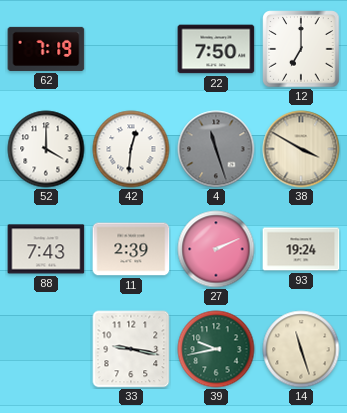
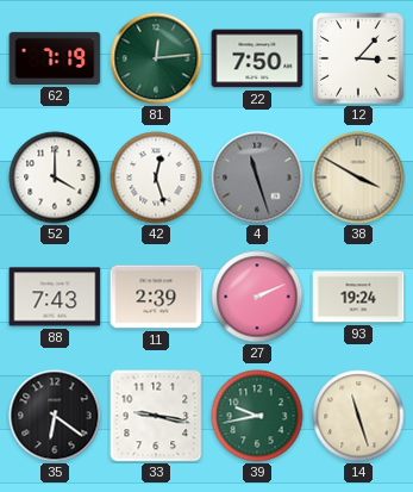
81: none -> 12:14 (156, 58)
12: 7:00 -> 3:07 (358, 58)
42: 12:31 -> 12:27 (156, 178)
35: none -> 6:21 (55, 416)
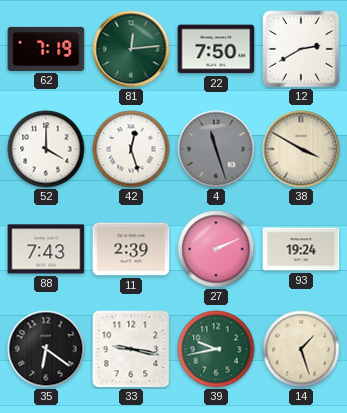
12: 3:07 -> 2:40 (301, 49)
14: 11:27 -> 1:27 (301, 349)
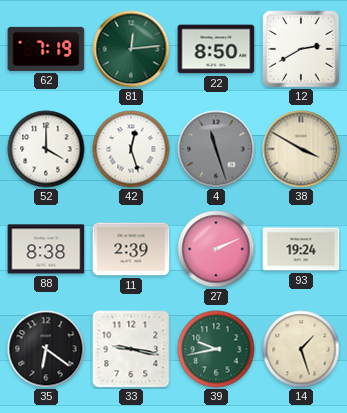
22: 7:50 -> 8:50 (216, 49)
88: 7:43 -> 8:38 (46, 249)
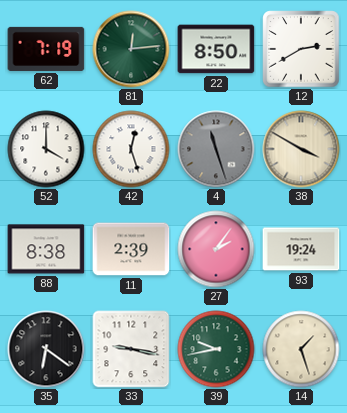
27: 2:11 -> 2:06 (216, 249)
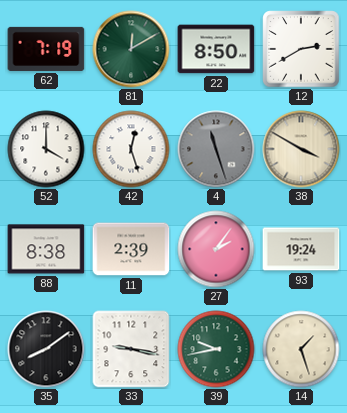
81: 12:14 -> 12:10 (131, 49)
35: 6:21 -> 8:09 (46, 349)
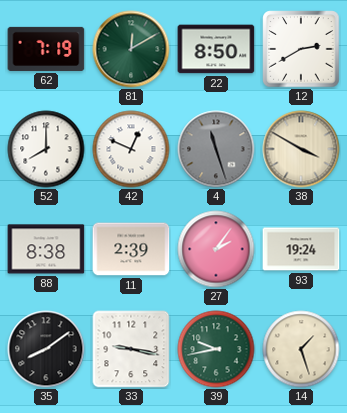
52: 4:00 -> 8:00 (46, 149)
42: 12:27 -> 12:49 (131, 149)
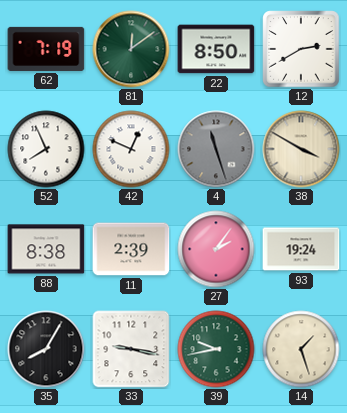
81: 12:10 -> 12:09 (131, 49)
52: 8:00 -> 7:56 (46, 149)
35: 8:09 -> 8:05 (46, 349)
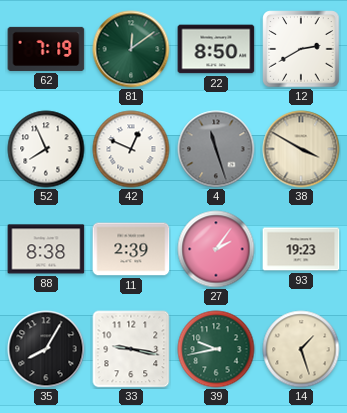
93: 19:24 -> 19:23 (301, 249)
